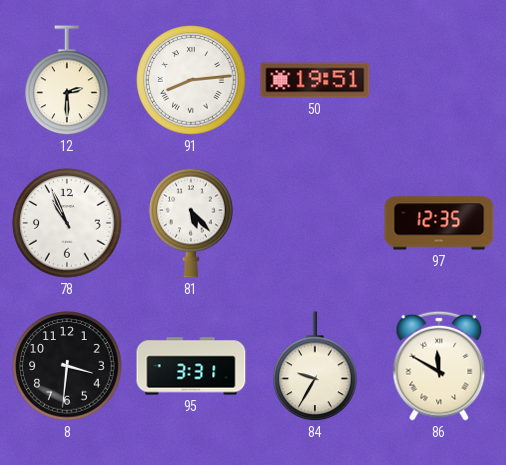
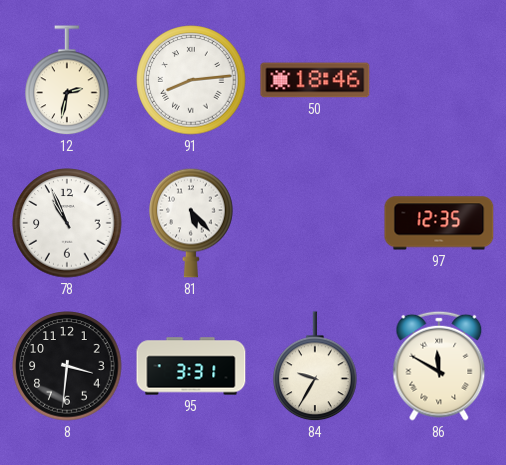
12: 2:30 -> 2:32 (67, 81)
50: 19:51 -> 18:46 (315, 80)
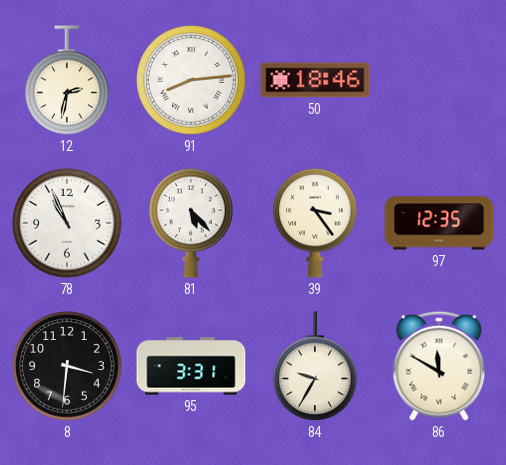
39: none -> 3:24 (315, 223)
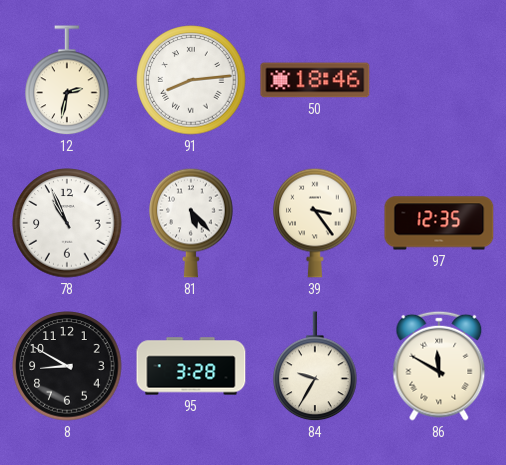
8: 3:31 -> 8:50 (67, 366)
95: 3:31 -> 3:28 (191, 366)
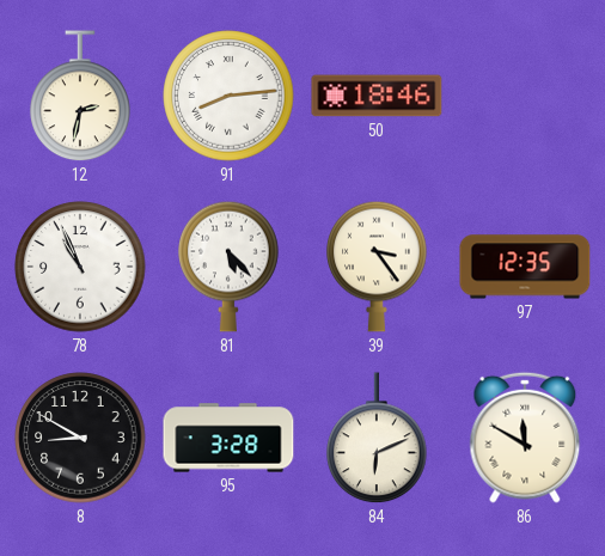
84: 9:35 -> 6:11 (377, 439)
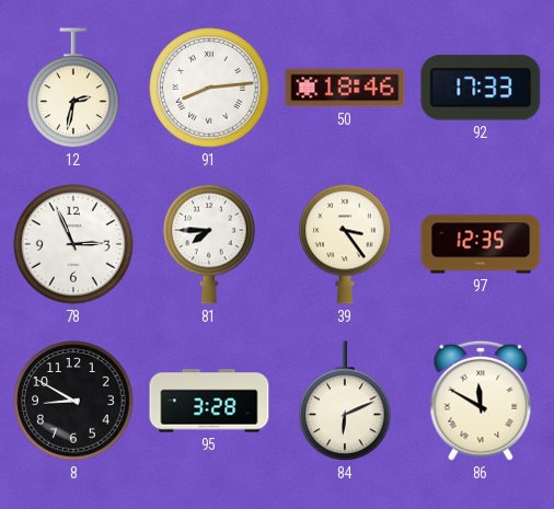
92: none -> 17:33 (481, 88)
78: 10:56 -> 2:56 (73, 244)
81: 5:23 -> 7:45 (209, 244)
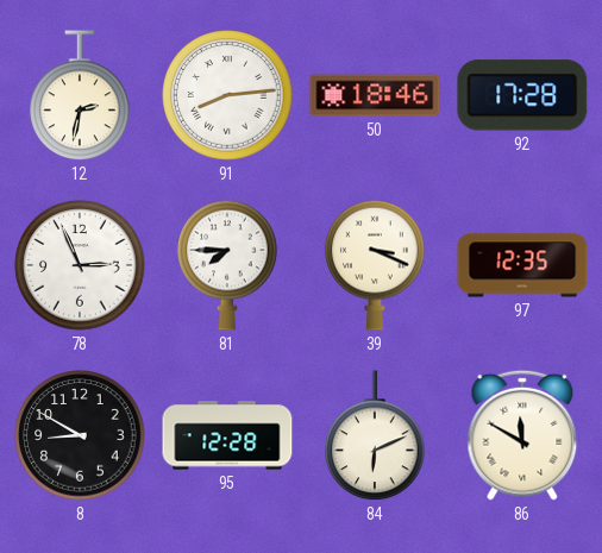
92: 17:33 -> 17:28 (522, 95)
39: 3:24 -> 3:19 (375, 265)
95: 3:28 -> 12:28 (227, 435)
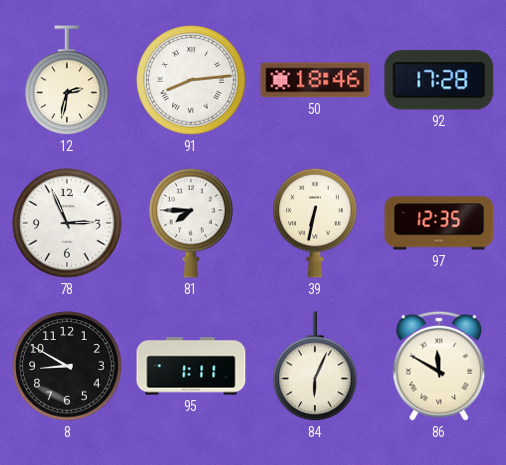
39: 3:19 -> 6:32 (315, 223)
95: 12:28 -> 1:11 (191, 366)
84: 6:11 -> 6:04 (315, 367)
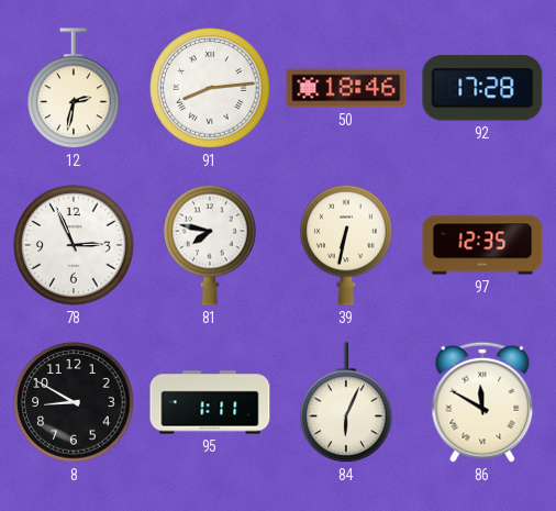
81: 7:45 -> 7:47 (210, 245)
